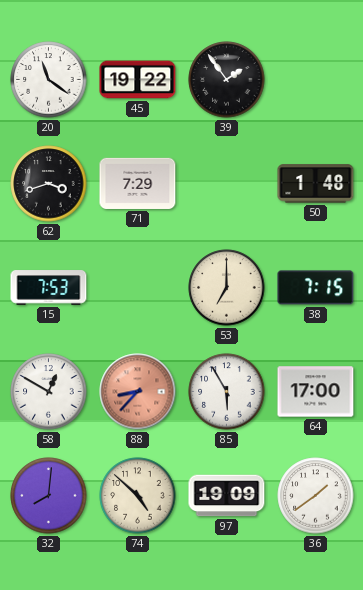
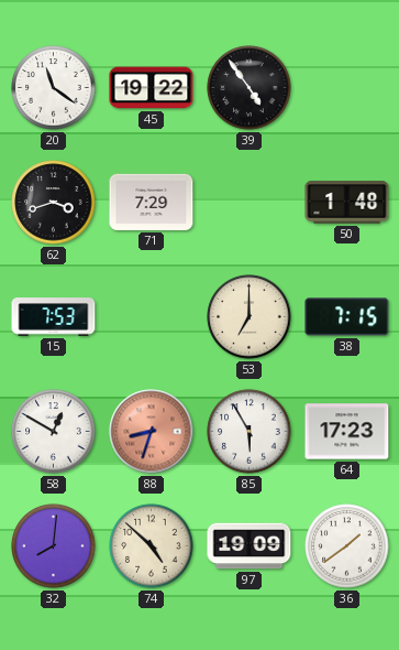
39: 1:54 -> 4:54 (250, 88)
88: 8:37 -> 8:33 (152, 432)
64: 17:00 -> 17:23 (347, 432)
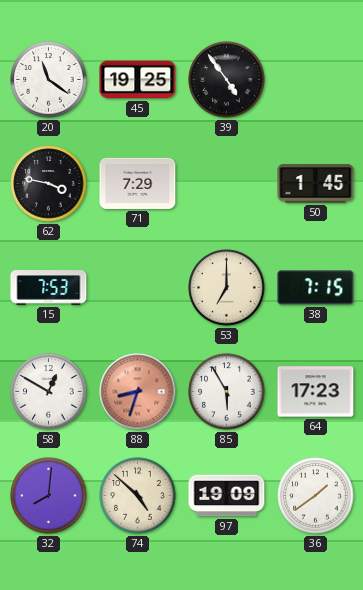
45: 19:22 -> 19:25 (138, 80)
62: 3:42 -> 3:47 (49, 184)
50: 1:48 -> 1:45 (316, 184)
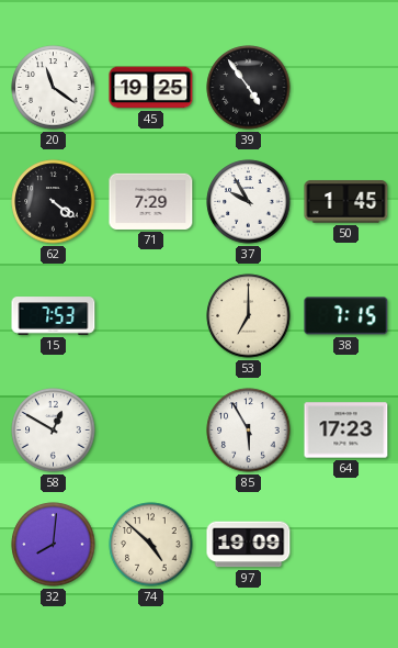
62: 3:47 -> 4:21 (54, 202)
37: none -> 9:55 (249, 202)
88: 8:33 -> none (138, 392)
36: 1:39 -> none (316, 496)
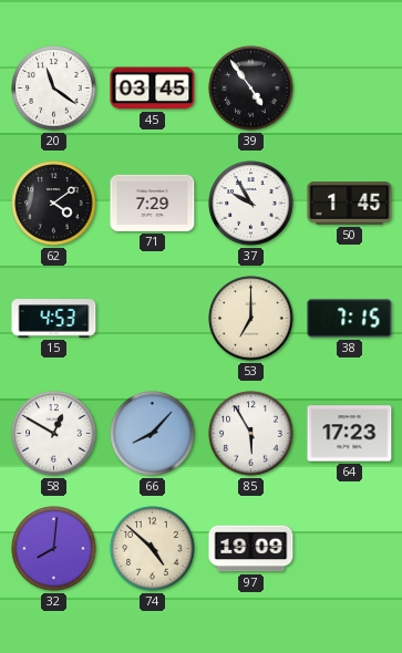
45: 19:25 -> 03:45 (153, 89)
62: 4:21 -> 4:09 (54, 204)
15: 7:53 -> 4:53 (54, 319)
66: none -> 8:07 (153, 434)
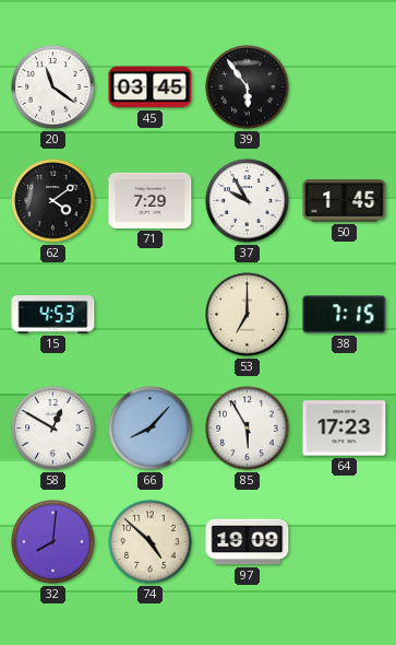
39: 4:54 -> 5:54 (248, 87)
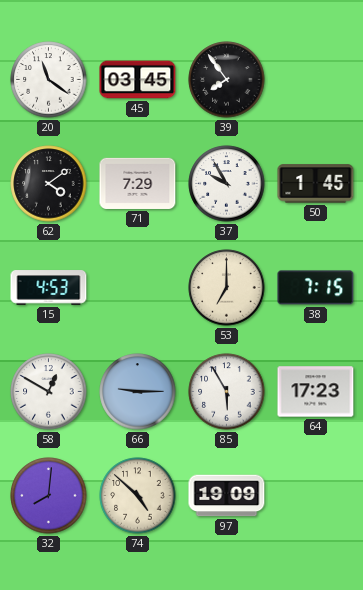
39: 5:54 -> 7:54 (227, 80)
66: 8:07 -> 9:15 (138, 392)
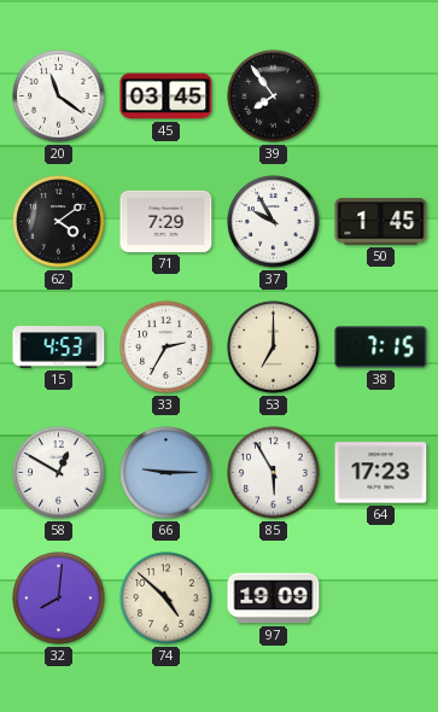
33: none -> 2:35 (167, 348)
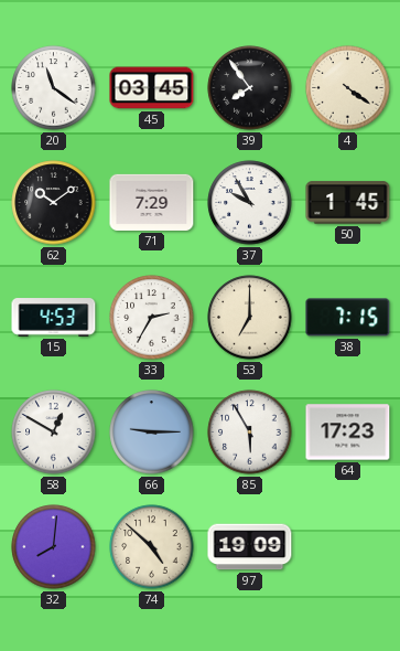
4: none -> 4:21 (348, 88)
62: 4:09 -> 10:09 (54, 203)
